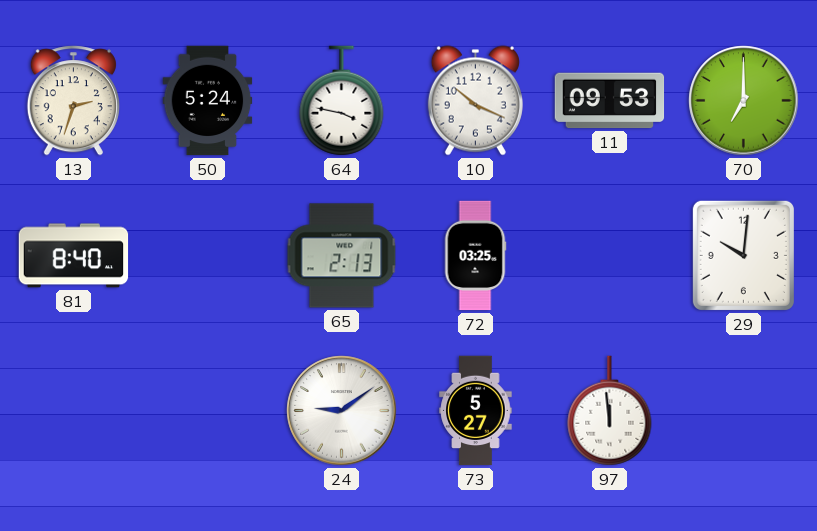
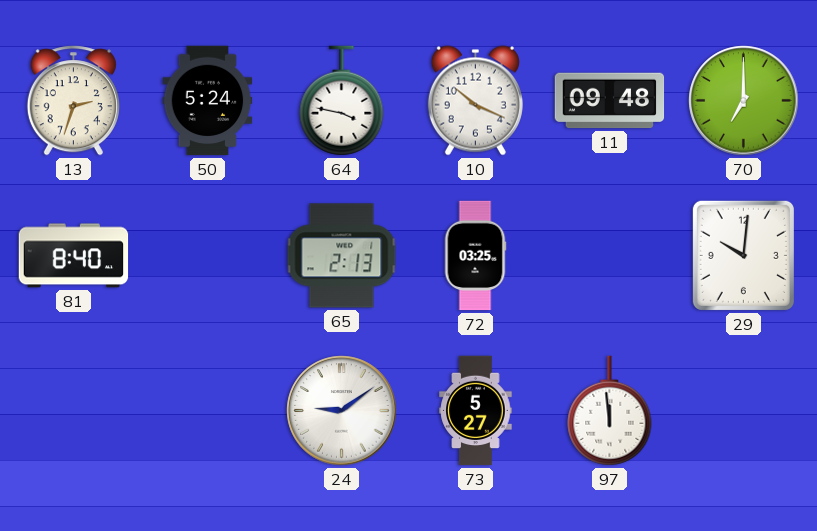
11: 09:53 -> 09:48 (610, 101)
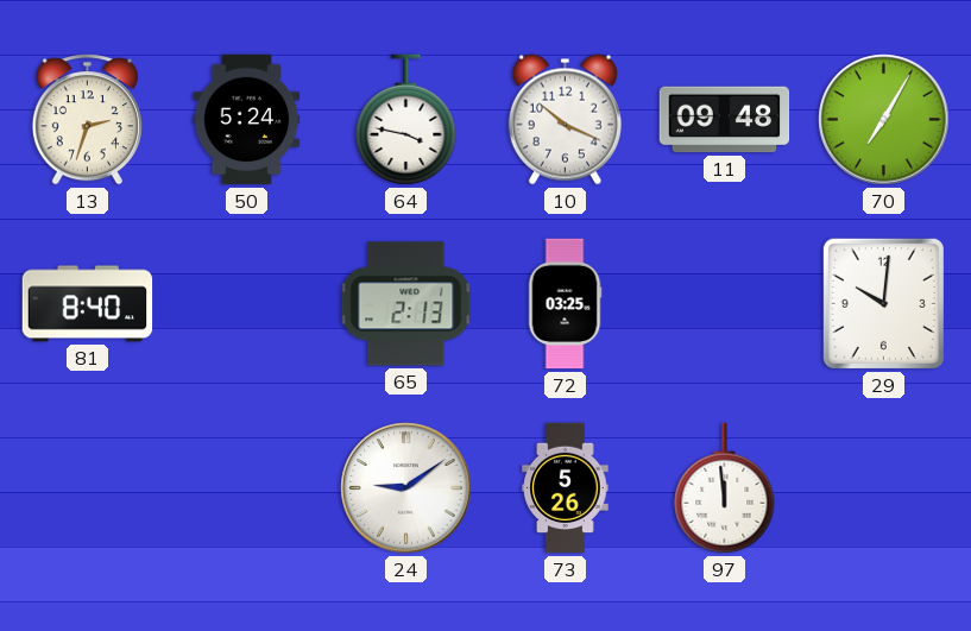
70: 7:00 -> 7:05 (884, 120)
73: 5:27 -> 5:26 (566, 488)
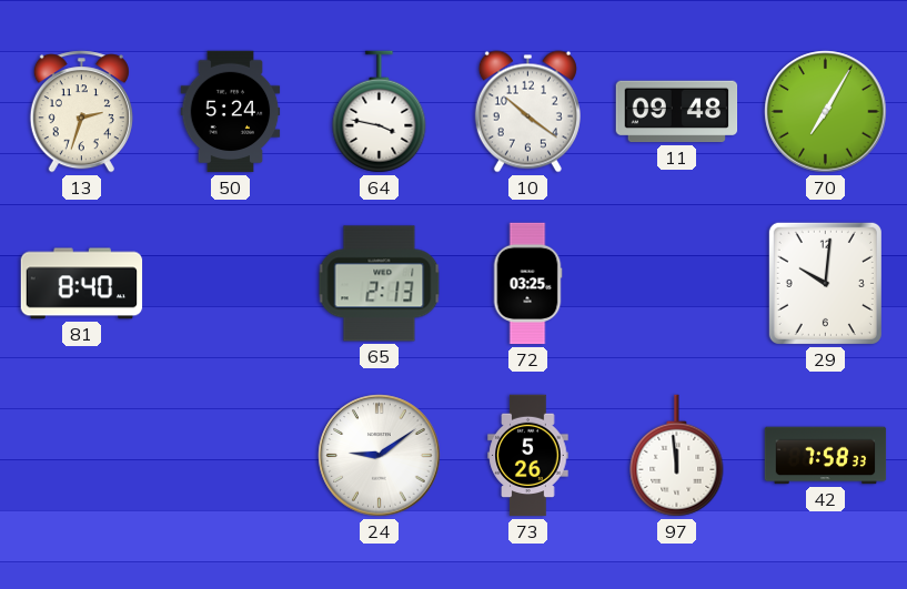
10: 10:19 -> 10:21 (527, 112)
42: none -> 7:58 (826, 456)
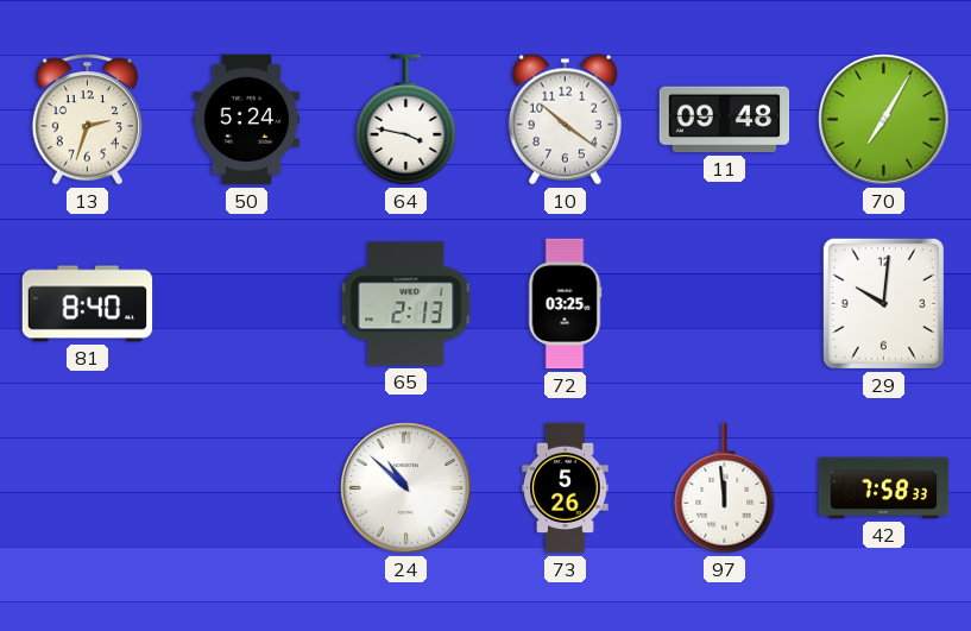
24: 9:09 -> 10:52 (406, 488)
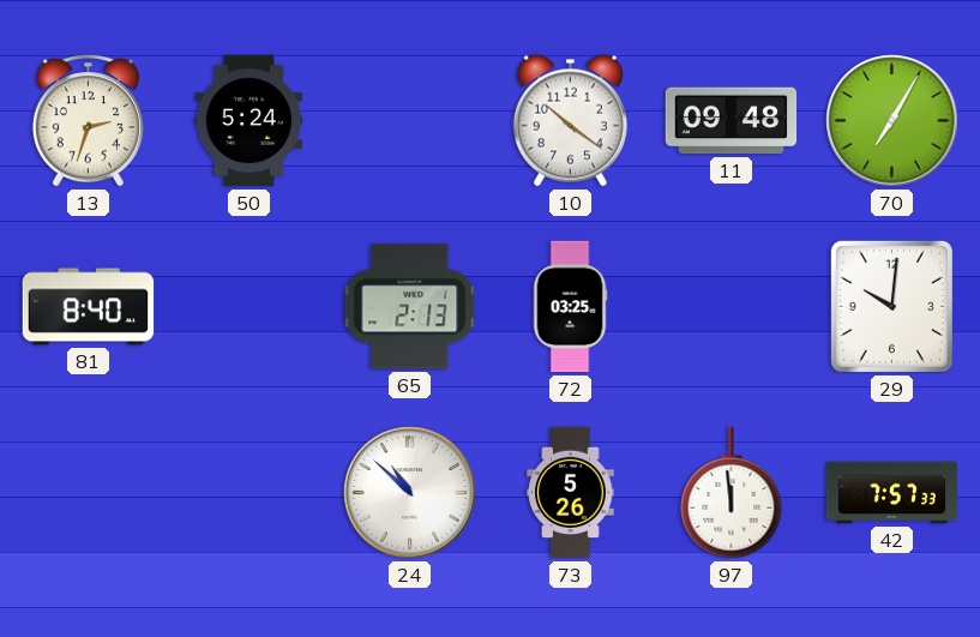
64: 3:47 -> none (406, 120)
42: 7:58 -> 7:57 (892, 493)
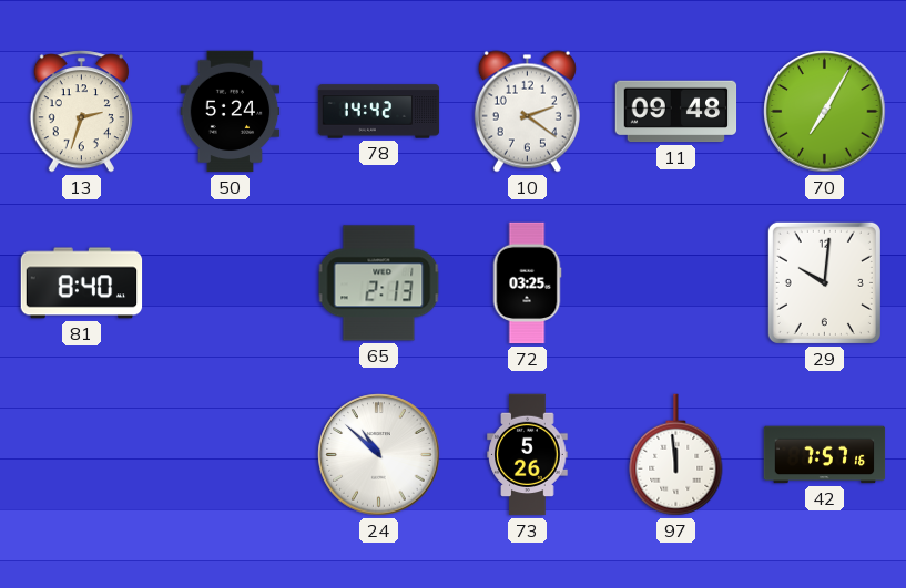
78: none -> 14:42 (379, 112)
10: 10:21 -> 2:21 (527, 112)
42: 7:57:33 -> 7:57:16 (825, 455)
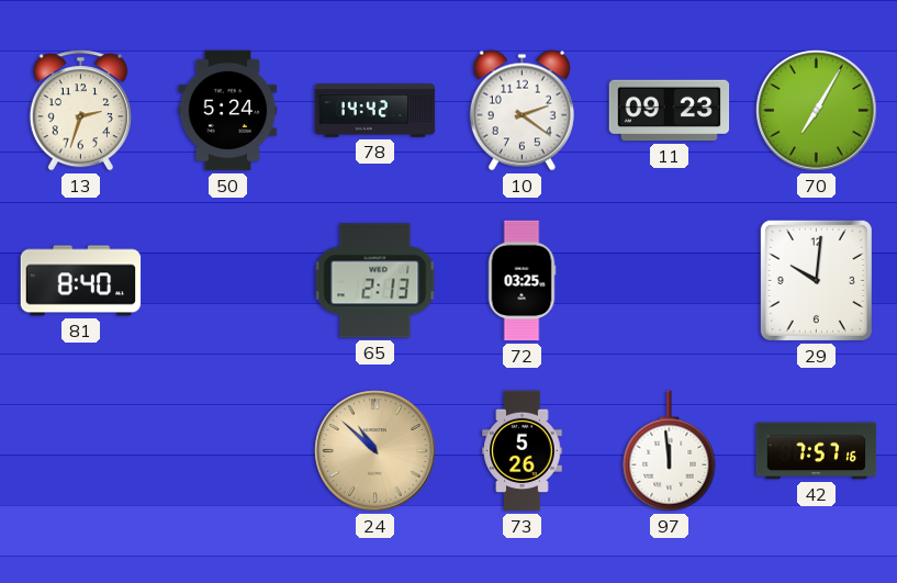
11: 09:48 -> 09:23 (670, 111)
24 dial: white -> champagne (375, 451)
